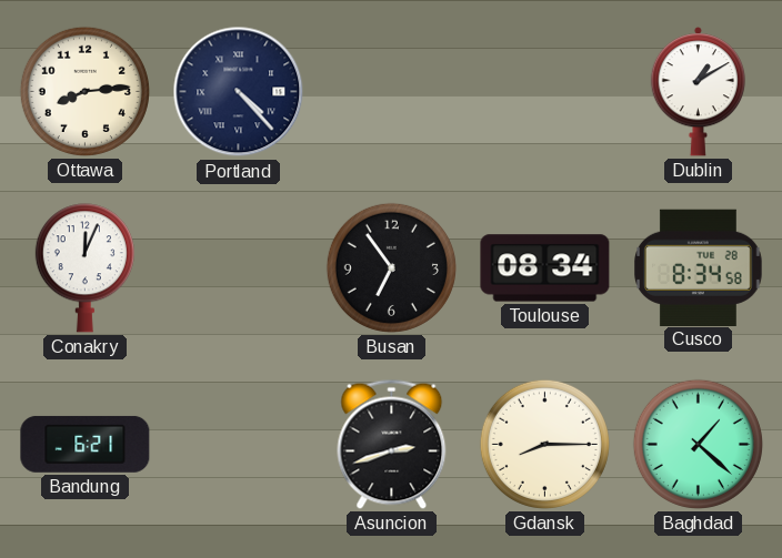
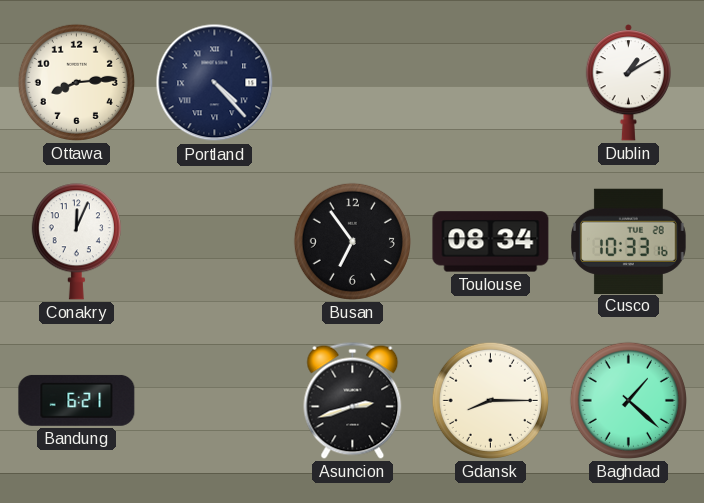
Cusco: 8:34 -> 10:33 (629, 241)
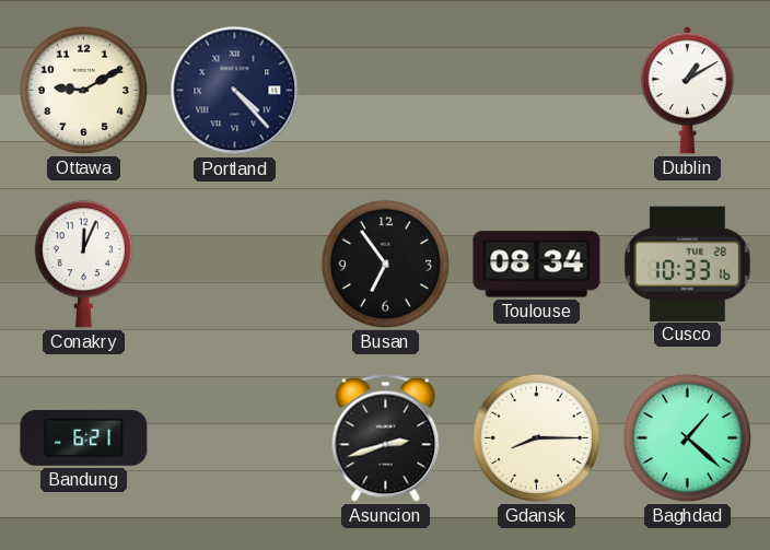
Ottawa: 8:14 -> 9:10 (83, 90)
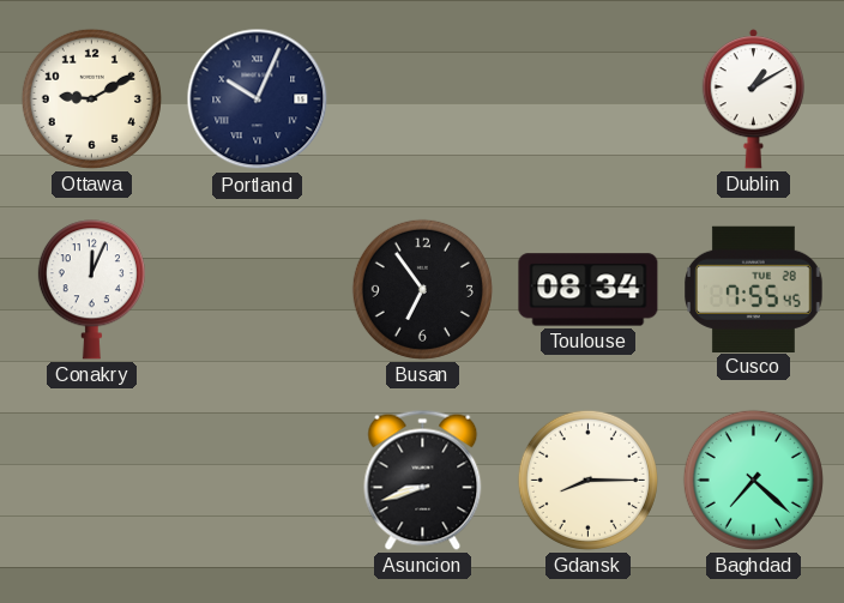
Portland: 4:23 -> 10:04 (258, 100)
Cusco: 10:33 -> 7:55 (754, 289)
Bandung: 6:21 -> none (84, 437)
Asuncion: 2:42 -> 8:42 (423, 480)
Baghdad: 1:22 -> 7:22 (753, 480)
